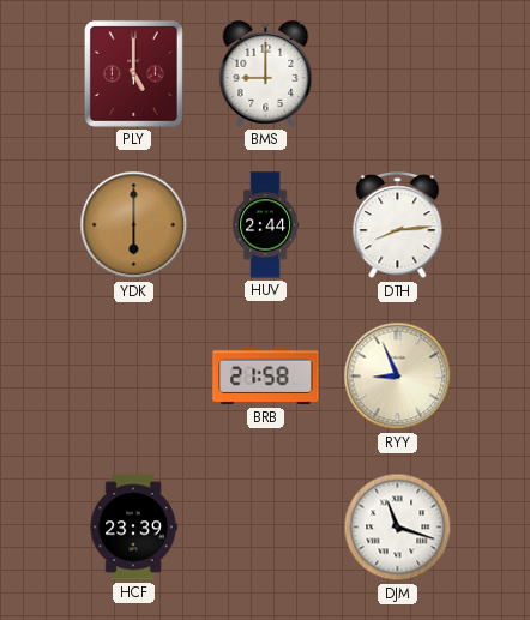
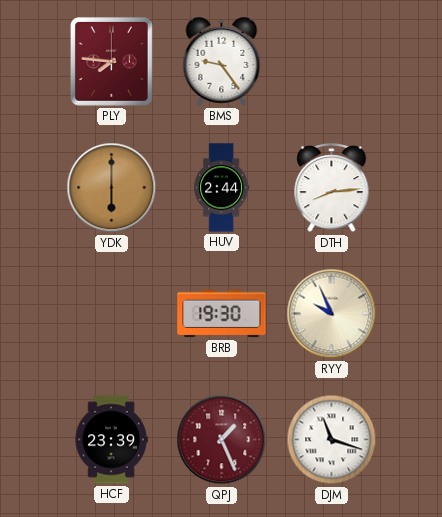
PLY: 5:00 -> 7:46 (111, 61)
BMS: 9:00 -> 9:24 (222, 62)
BRB: 21:58 -> 19:30 (222, 314)
RYY: 8:56 -> 9:56 (332, 314)
QPJ: none -> 1:26 (222, 440)
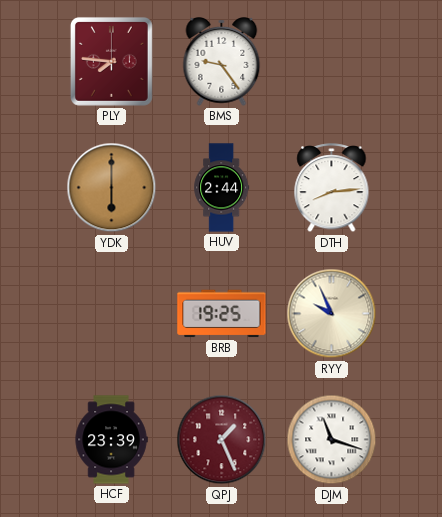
BRB: 19:30 -> 19:25 (222, 314)
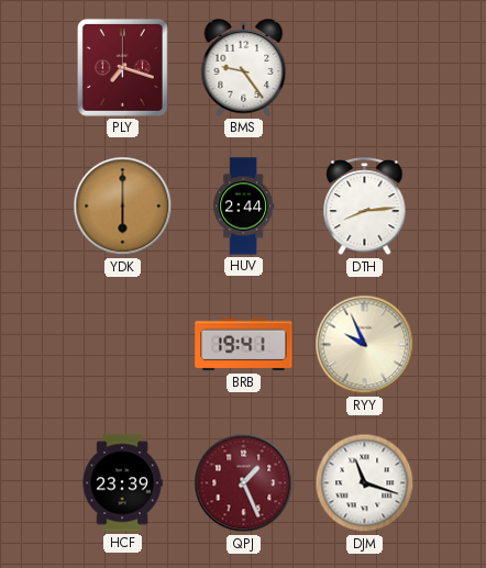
PLY: 7:46 -> 7:18 (122, 67)
BRB: 19:25 -> 19:41 (244, 345)
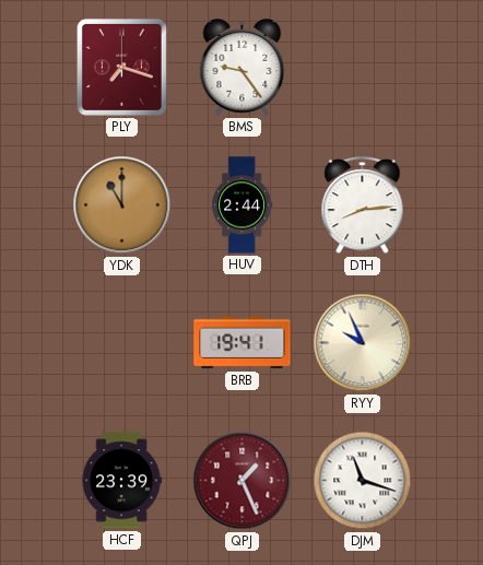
YDK: 6:00 -> 11:00 (122, 205)
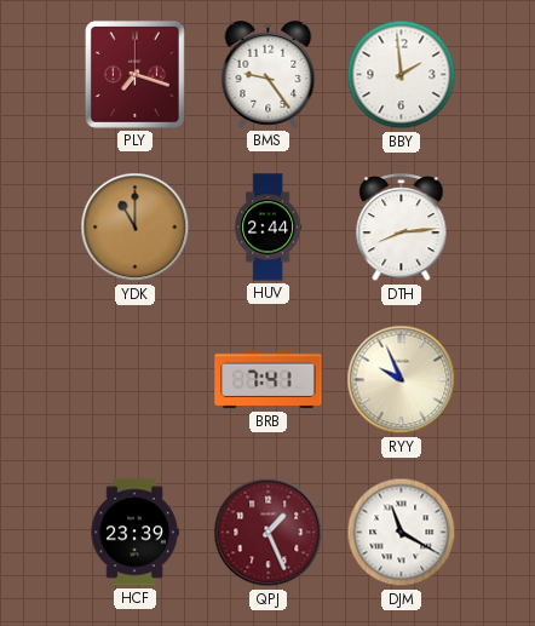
BBY: none -> 1:59 (402, 75)
BRB: 19:41 -> 7:41 (269, 380)
DJM: 11:18 -> 11:20 (402, 533)
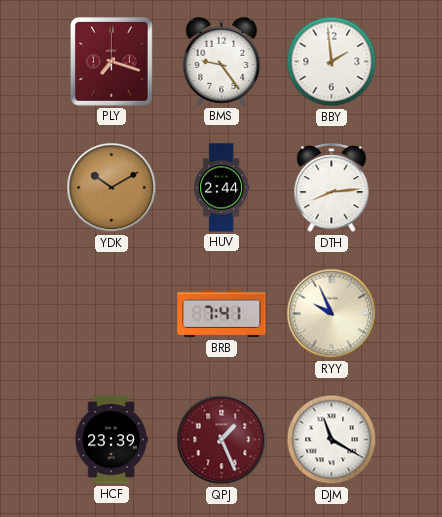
YDK: 11:00 -> 10:10 (112, 188)
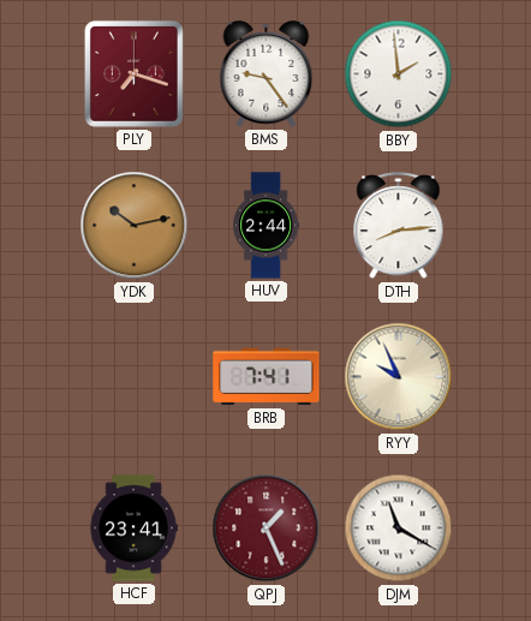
YDK: 10:10 -> 10:13 (135, 226)
HCF: 23:39 -> 23:41 (133, 529)
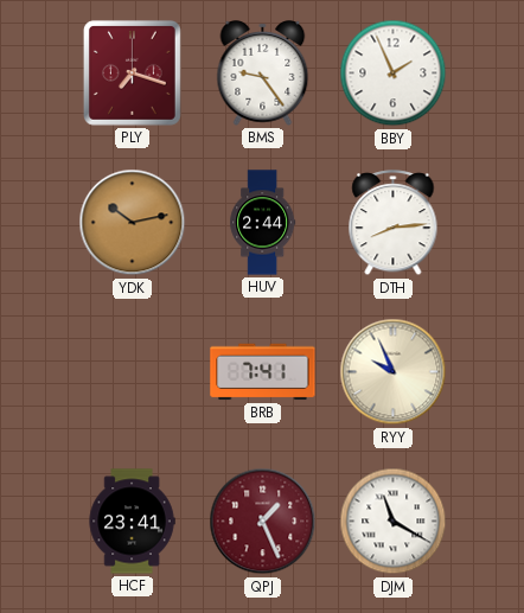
BBY: 1:59 -> 1:56 (394, 74)
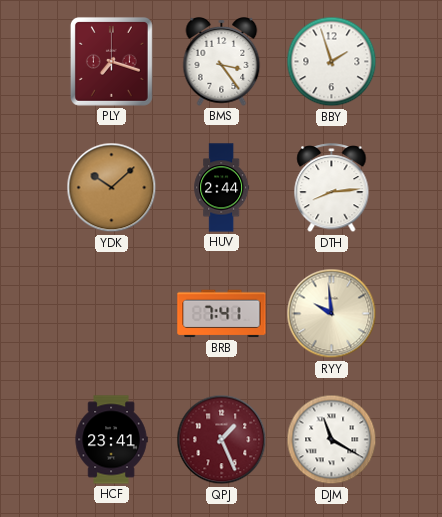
BMS: 9:24 -> 3:24 (222, 62)
BBY: 1:56 -> 1:57 (332, 62)
YDK: 10:13 -> 10:08 (112, 188)
RYY: 9:56 -> 9:59 (332, 314)
